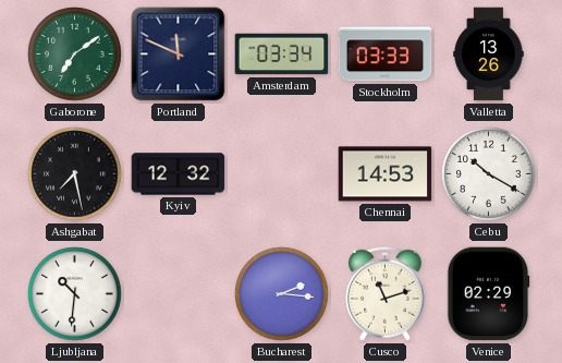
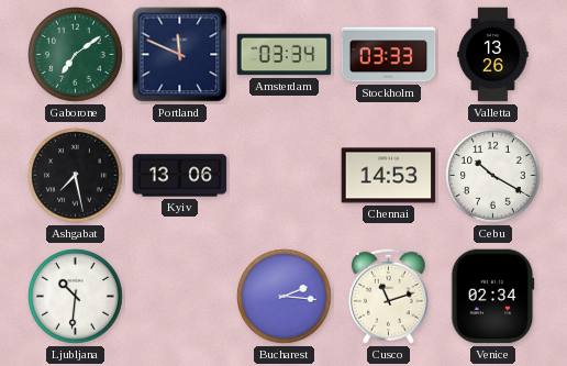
Kyiv: 12:32 -> 13:06 (180, 176)
Venice: 02:29 -> 02:34 (493, 297)
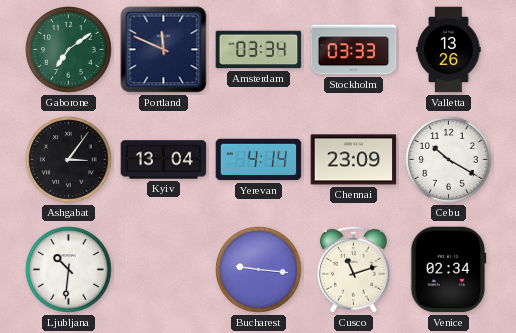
Ashgabat: 7:28 -> 3:06 (69, 160)
Kyiv: 13:06 -> 13:04 (164, 160)
Yerevan: none -> 4:14 (259, 160)
Chennai: 14:53 -> 23:09 (354, 160)
Bucharest: 2:16 -> 9:16 (259, 270)
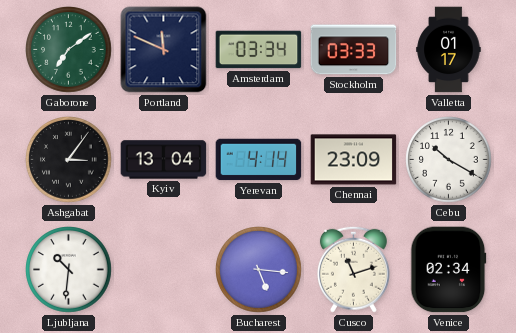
Valletta: 13:26 -> 01:17 (449, 50)
Bucharest: 9:16 -> 5:16 (259, 270)
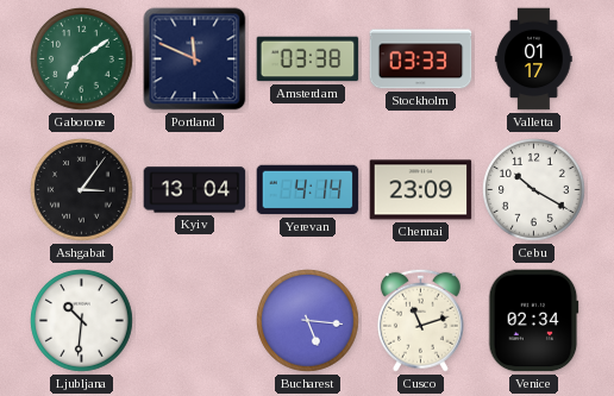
Amsterdam: 03:34 -> 03:38 (308, 59)
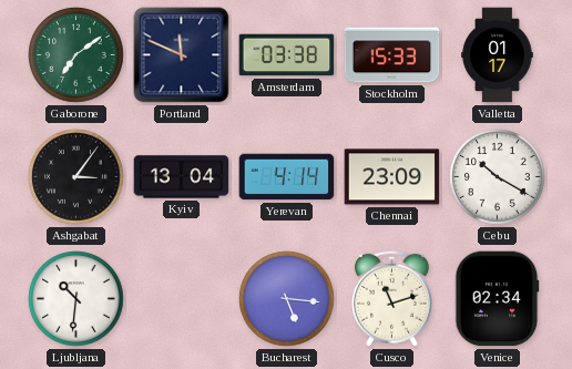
Stockholm: 03:33 -> 15:33 (392, 55)
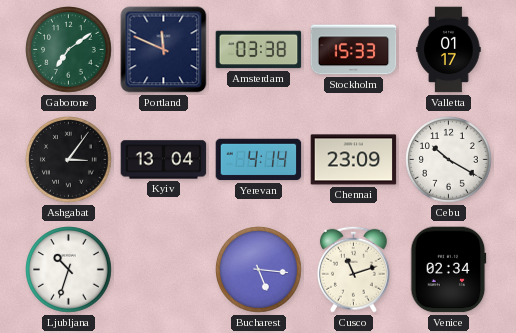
Ljubljana: 10:31 -> 10:33 (69, 270)
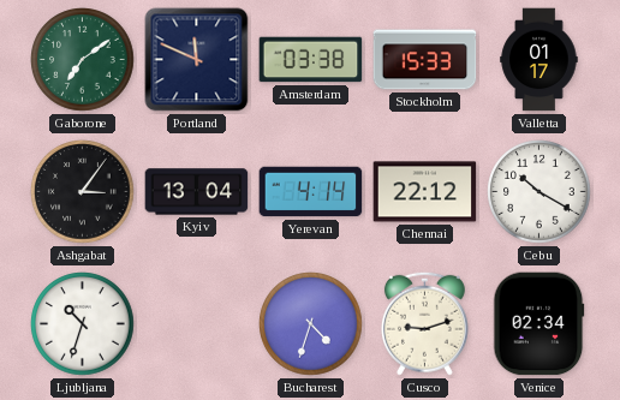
Chennai: 23:09 -> 22:12 (425, 192)
Bucharest: 5:16 -> 4:33 (311, 324)
Cusco: 11:12 -> 9:12 (424, 323)
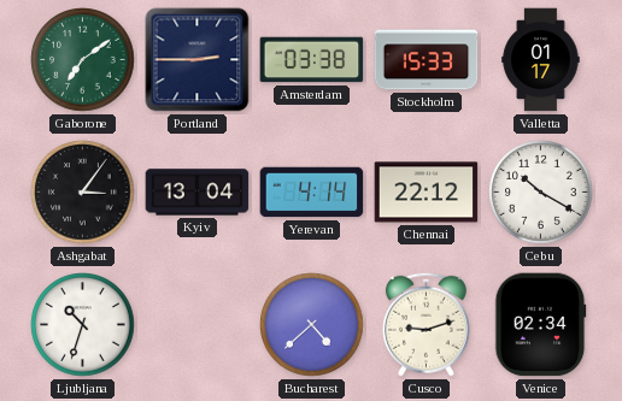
Portland: 11:49 -> 2:45 (198, 60)
Bucharest: 4:33 -> 4:38 (312, 325)
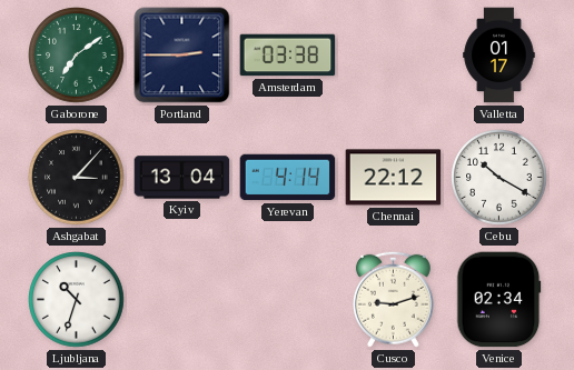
Stockholm: 15:33 -> none (427, 60)
Ashgabat: 3:06 -> 3:07 (77, 178)
Bucharest: 4:38 -> none (312, 325)
